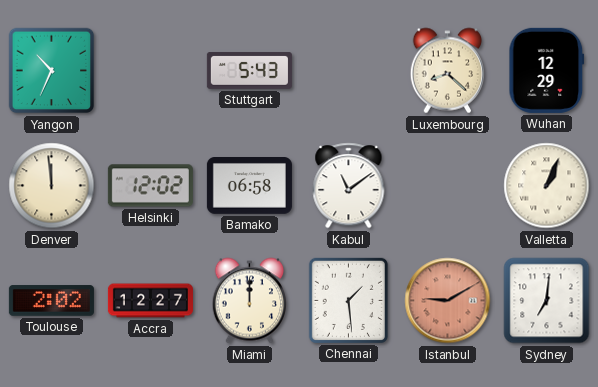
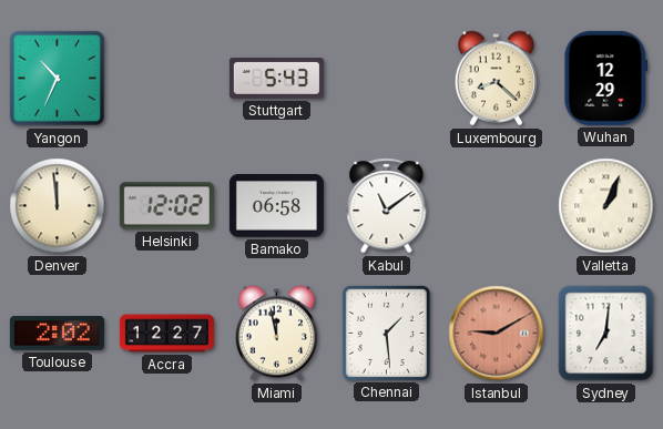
Miami: 12:00 -> 11:58 (277, 334)
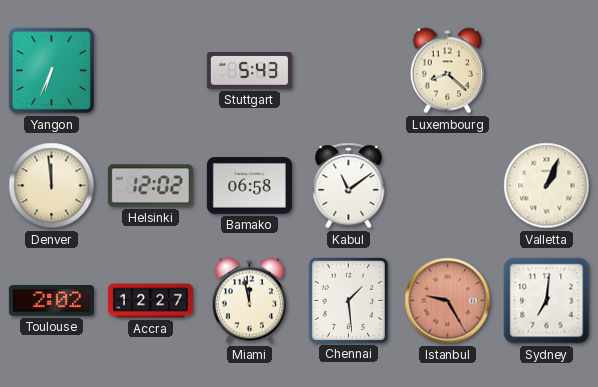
Yangon: 10:34 -> 6:34 (52, 71)
Wuhan: 12:29 -> none (606, 78)
Istanbul: 9:10 -> 9:25 (448, 301)
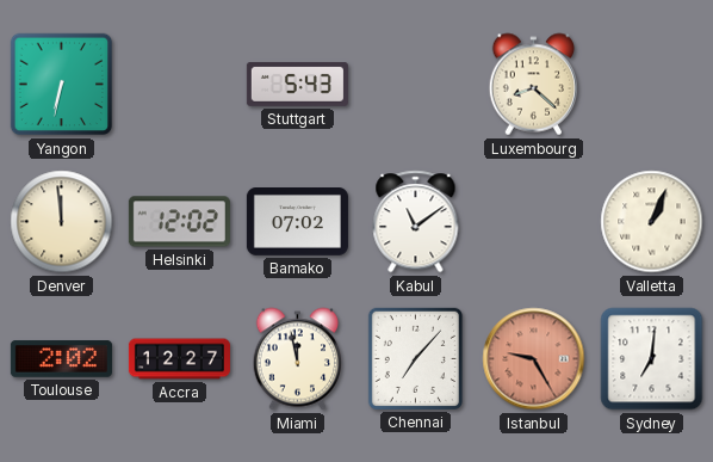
Yangon: 6:34 -> 6:32 (62, 85)
Bamako: 06:58 -> 07:02 (297, 222)
Chennai: 1:29 -> 7:07 (415, 358)
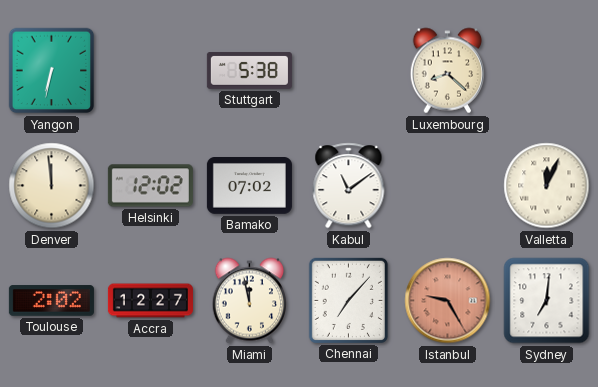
Stuttgart: 5:43 -> 5:38 (249, 71)
Valletta: 1:04 -> 12:04 (547, 186)
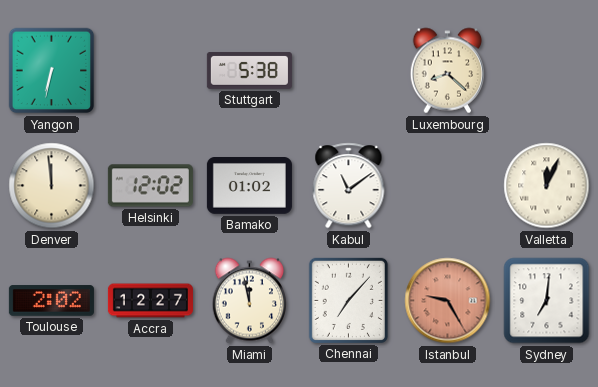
Bamako: 07:02 -> 01:02 (249, 186)
